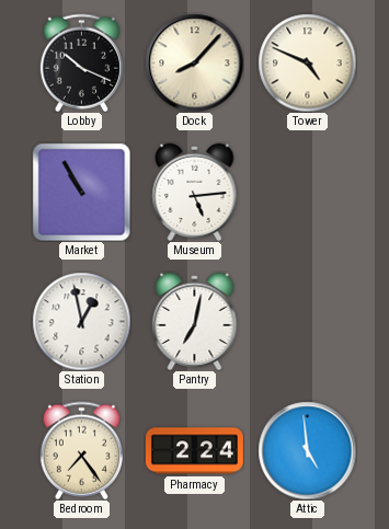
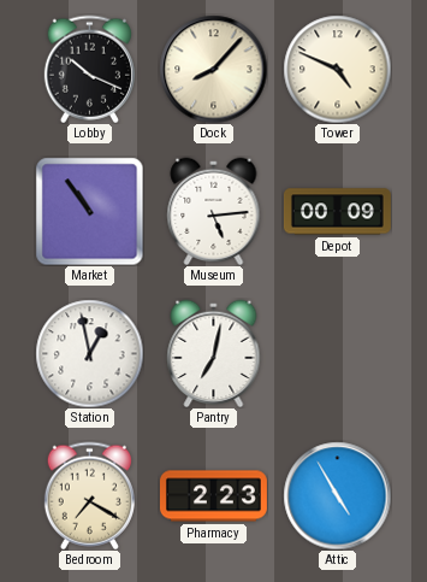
Market: 10:55 -> 10:54 (89, 211)
Depot: none -> 00:09 (337, 212)
Bedroom: 7:24 -> 7:20 (89, 495)
Pharmacy: 2:24 -> 2:23 (213, 496)
Attic: 4:59 -> 4:55 (337, 495)
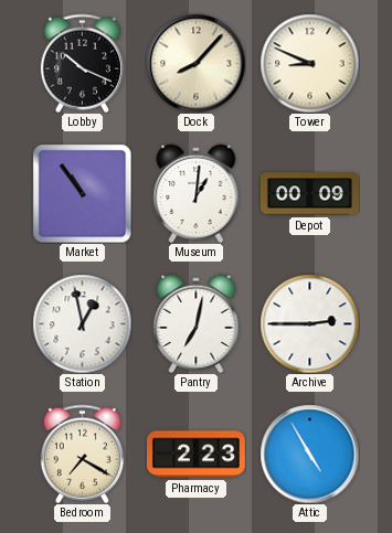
Tower: 4:49 -> 8:49 (309, 63)
Museum: 5:14 -> 1:01 (197, 193)
Archive: none -> 2:45 (309, 323)
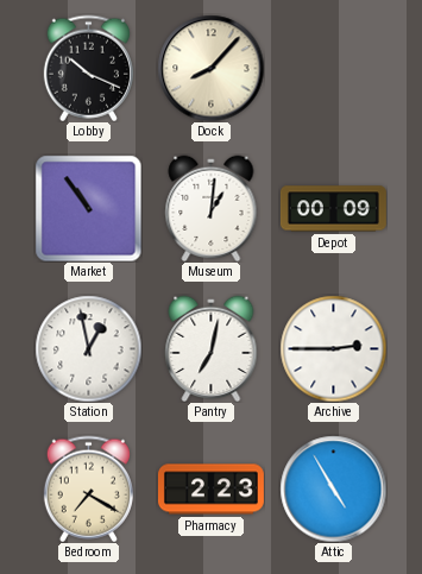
Tower: 8:49 -> none (309, 63)
